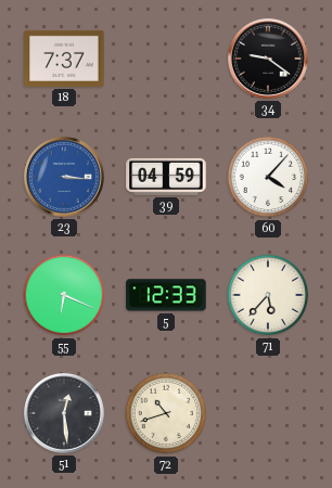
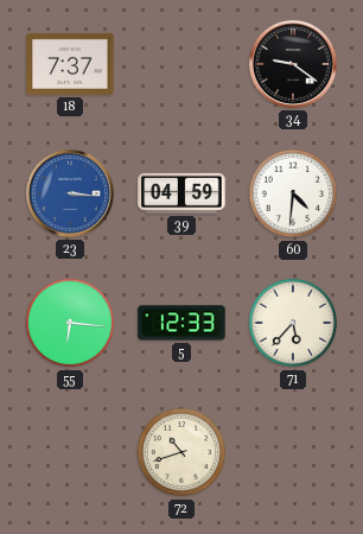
60: 4:07 -> 4:31 (293, 193)
55: 6:19 -> 6:16 (70, 323)
51: 12:29 -> none (64, 413)
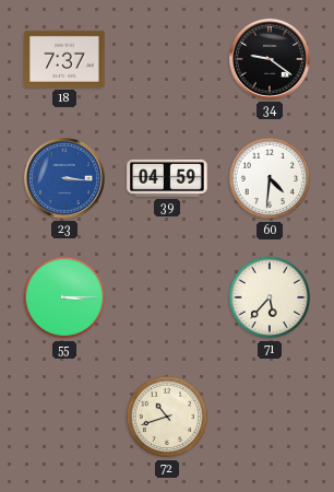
55: 6:16 -> 3:15 (64, 297)
5: 12:33 -> none (181, 323)
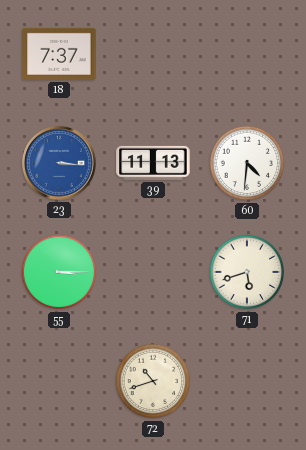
34: 9:21 -> none (270, 59)
39: 04:59 -> 11:13 (153, 163)
71: 5:37 -> 5:42 (247, 272)
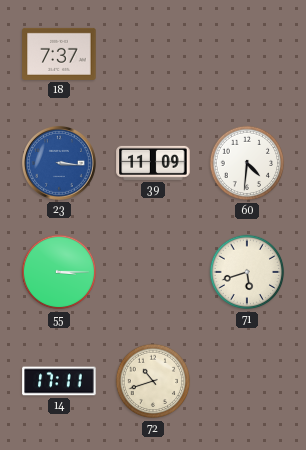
39: 11:13 -> 11:09 (153, 163)
14: none -> 17:11 (59, 381)
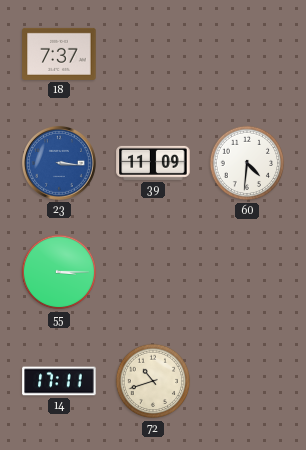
71: 5:42 -> none (247, 272)
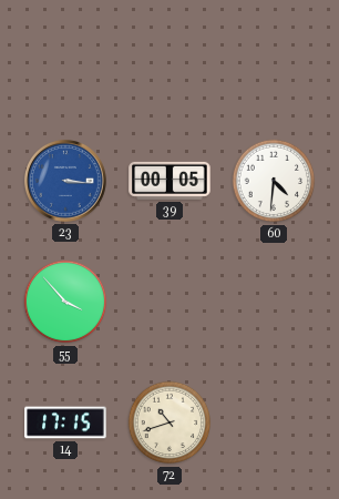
18: 7:37 -> none (59, 54)
39: 11:09 -> 00:05 (169, 181)
55: 3:15 -> 3:53 (65, 302)
14: 17:11 -> 17:15 (65, 422)
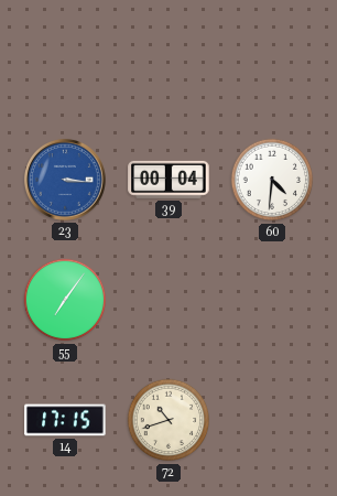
39: 00:05 -> 00:04 (168, 180)
55: 3:53 -> 7:06 (65, 300)
